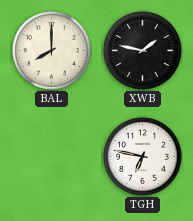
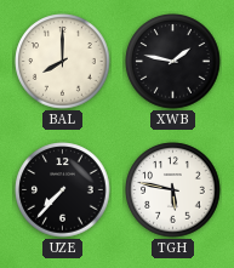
UZE: none -> 7:37 (63, 190)
TGH: 6:47 -> 5:47 (173, 190)
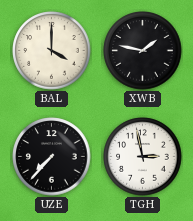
BAL: 8:00 -> 4:00 (52, 51)
TGH: 5:47 -> 2:58 (143, 157)
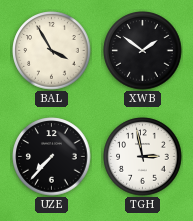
BAL: 4:00 -> 3:55 (52, 51)
XWB: 1:47 -> 1:51 (143, 51)
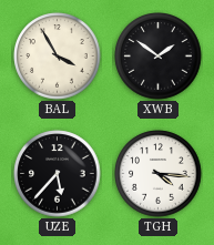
UZE: 7:37 -> 5:37 (58, 174)
TGH: 2:58 -> 4:16 (159, 174)
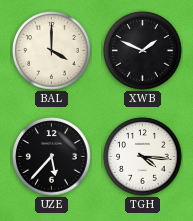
BAL: 3:55 -> 4:00 (52, 51)
XWB: 1:51 -> 1:49 (143, 51)
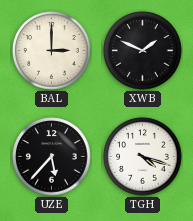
BAL: 4:00 -> 3:00 (52, 51)
TGH: 4:16 -> 4:18 (143, 157)
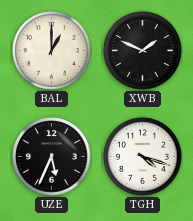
BAL: 3:00 -> 1:00 (52, 51)
UZE: 5:37 -> 5:34 (52, 157)
